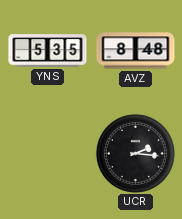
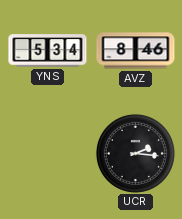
YNS: 5:35 -> 5:34 (48, 51)
AVZ: 8:48 -> 8:46 (136, 51)
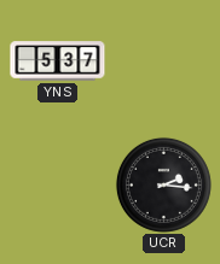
YNS: 5:34 -> 5:37 (58, 61)
AVZ: 8:46 -> none (136, 51)
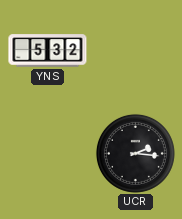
YNS: 5:37 -> 5:32 (48, 51)
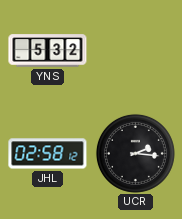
JHL: none -> 02:58 (48, 154)
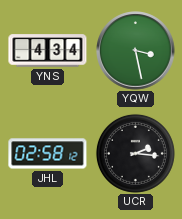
YNS: 5:32 -> 4:34 (48, 51)
YQW: none -> 3:28 (136, 51)
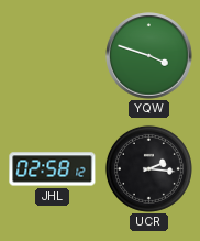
YNS: 4:34 -> none (48, 51)
YQW: 3:28 -> 3:48 (149, 56)
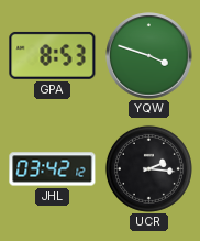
GPA: none -> 8:53 (53, 55)
JHL: 02:58 -> 03:42 (53, 169)
